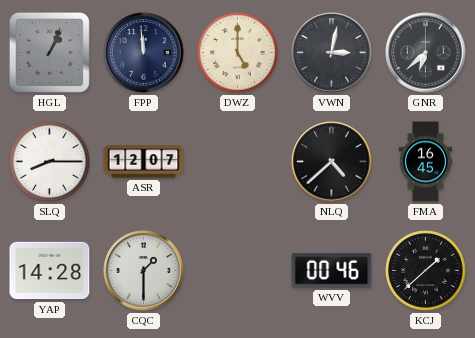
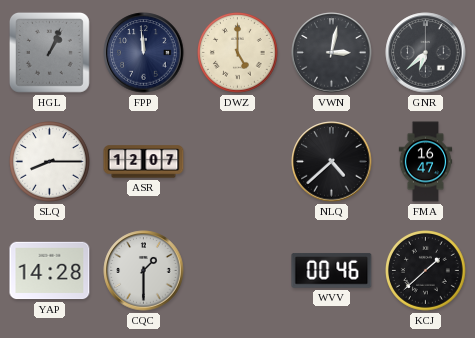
FMA: 16:45 -> 16:47 (426, 162)
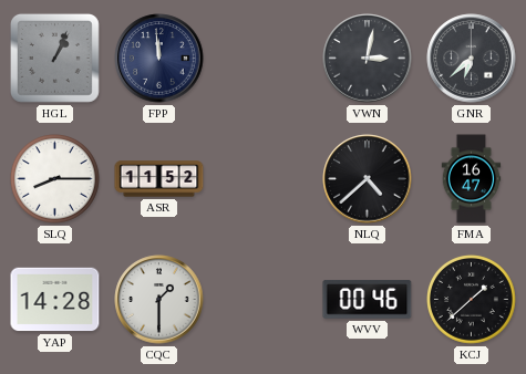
DWZ: 5:00 -> none (238, 53)
ASR: 12:07 -> 11:52 (159, 179)
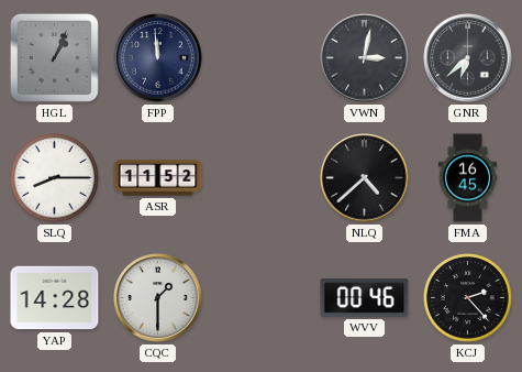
FMA: 16:47 -> 16:45 (468, 178)
KCJ: 1:38 -> 2:23 (468, 298)
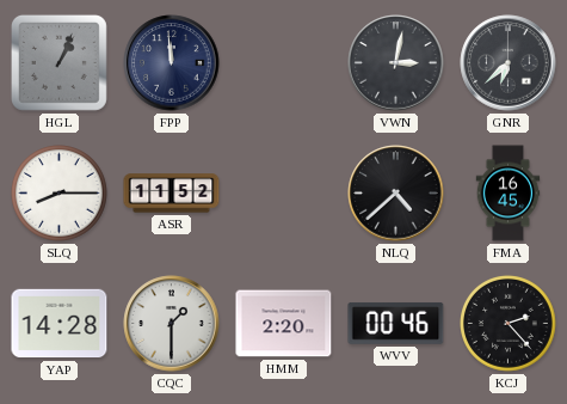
HMM: none -> 2:20 (284, 324)
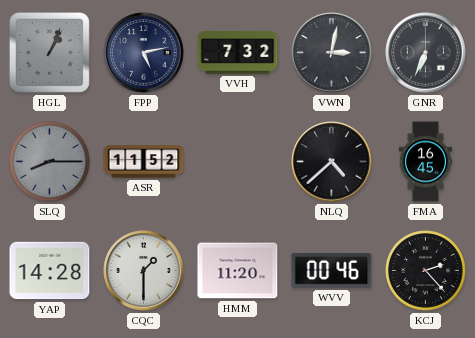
FPP: 11:59 -> 5:13 (144, 53)
VVH: none -> 7:32 (238, 52)
GNR: 6:38 -> 6:34 (426, 53)
SLQ dial: white -> grey (50, 162)
HMM: 2:20 -> 11:20 (238, 271)
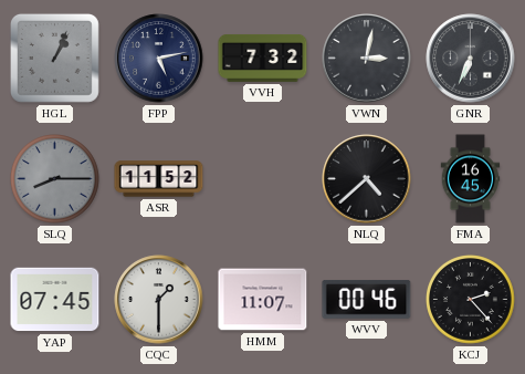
YAP: 14:28 -> 07:45 (55, 300)
HMM: 11:20 -> 11:07 (263, 300)
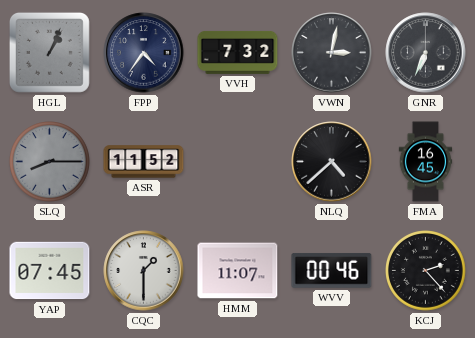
FPP: 5:13 -> 4:36 (144, 53)
